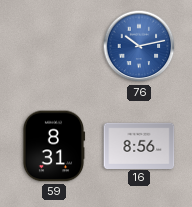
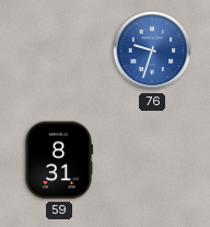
76: 10:13 -> 9:33 (152, 50)
16: 8:56 -> none (139, 145)
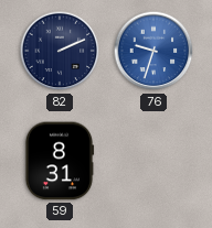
82: none -> 2:11 (60, 51)
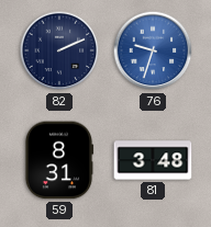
81: none -> 3:48 (153, 160)
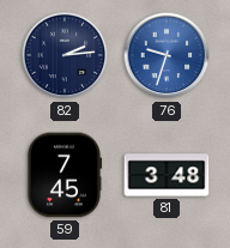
82: 2:11 -> 2:14 (65, 55)
59: 8:31 -> 7:45 (65, 175)
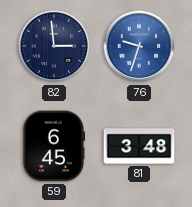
82: 2:14 -> 2:59 (54, 46)
59: 7:45 -> 6:45 (54, 146)
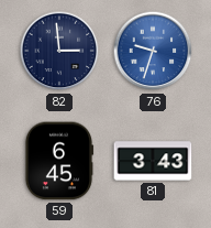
81: 3:48 -> 3:43 (153, 161)
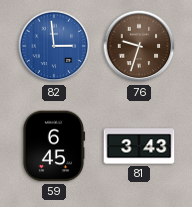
82 dial: navy -> blue (54, 46)
76 dial: blue -> brown (139, 46)
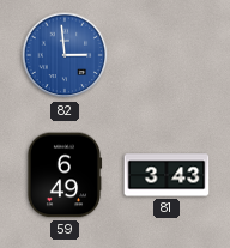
76: 9:33 -> none (139, 46)
59: 6:45 -> 6:49 (65, 175)
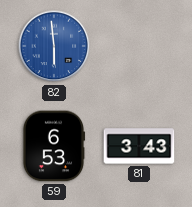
82: 2:59 -> 5:59 (54, 46)
59: 6:49 -> 6:53 (54, 146)
